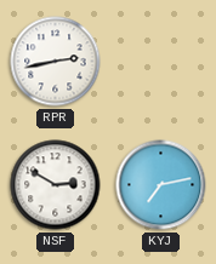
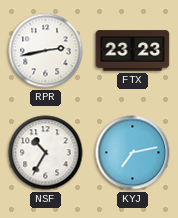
FTX: none -> 23:23 (133, 51)
NSF: 2:50 -> 10:35 (46, 153)
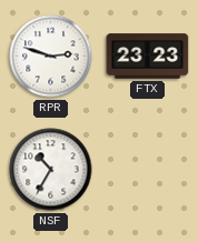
RPR: 2:43 -> 2:48 (51, 57)
KYJ: 7:13 -> none (133, 153)
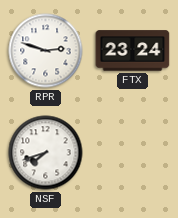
FTX: 23:23 -> 23:24 (133, 51)
NSF: 10:35 -> 7:42 (46, 153)
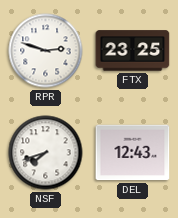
FTX: 23:24 -> 23:25 (133, 51)
DEL: none -> 12:43 (133, 153)
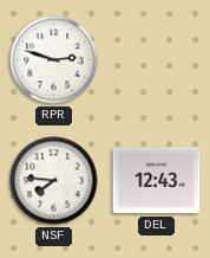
FTX: 23:25 -> none (133, 51)
NSF: 7:42 -> 7:46 (54, 181)
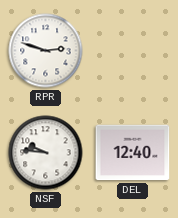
NSF: 7:46 -> 9:46 (46, 153)
DEL: 12:43 -> 12:40 (133, 153)
